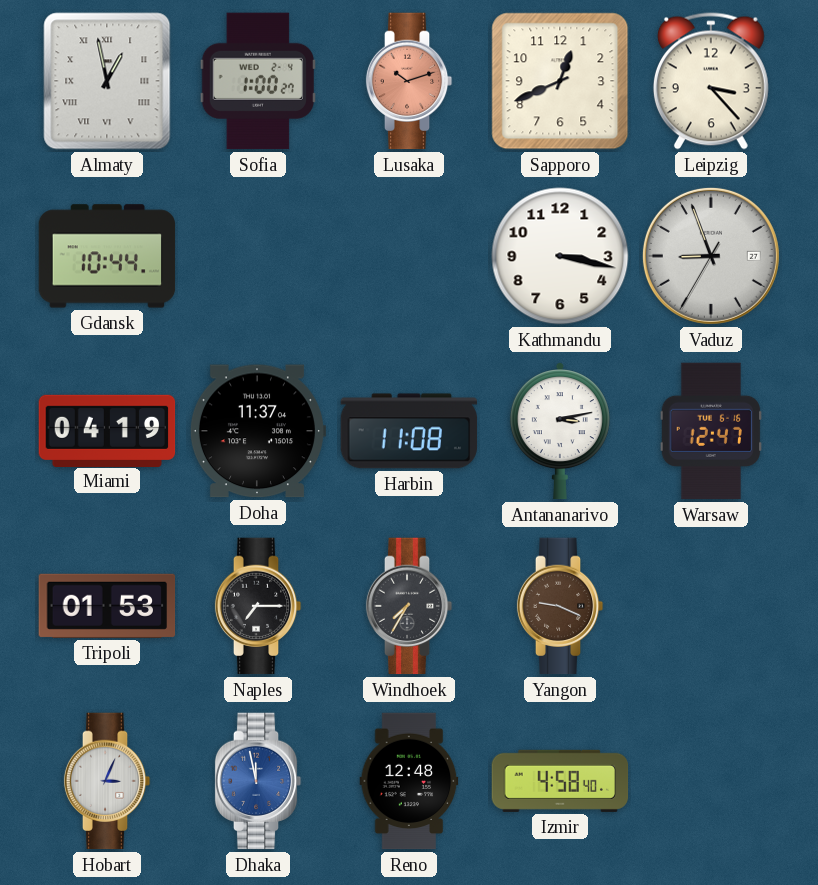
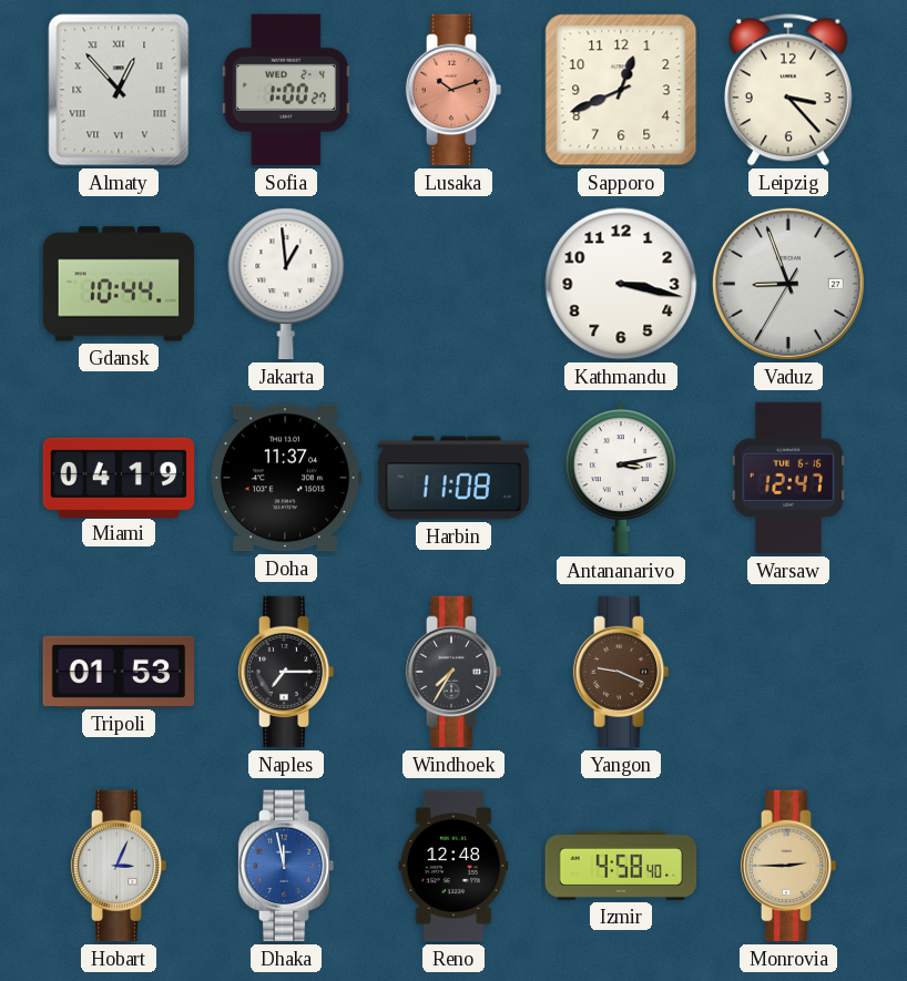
Almaty: 12:58 -> 12:53 (119, 90)
Jakarta: none -> 12:59 (286, 284)
Monrovia: none -> 2:45 (788, 866)
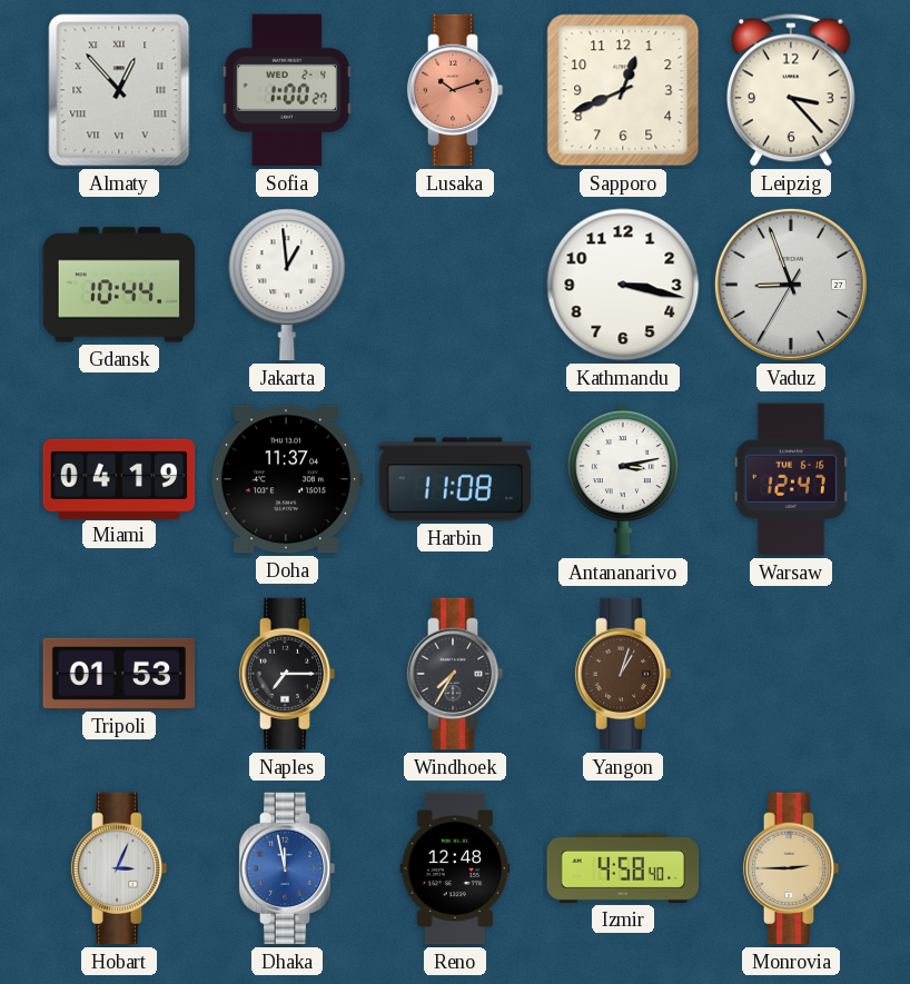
Yangon: 9:19 -> 1:03 (623, 674)
